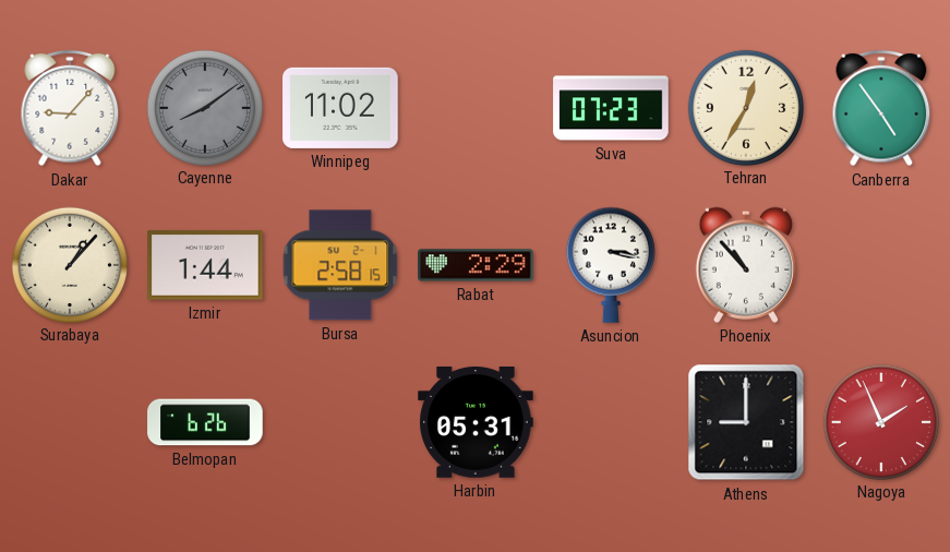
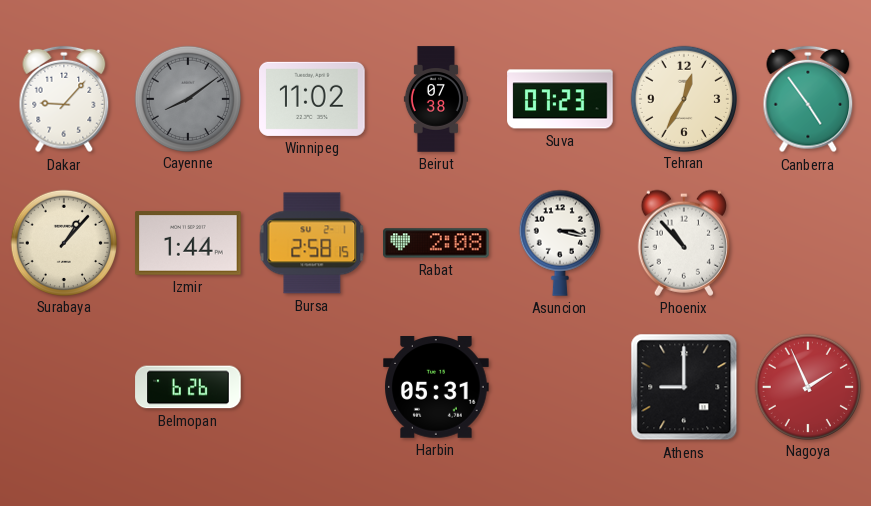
Beirut: none -> 07:38 (435, 99)
Rabat: 2:29 -> 2:08 (436, 243)
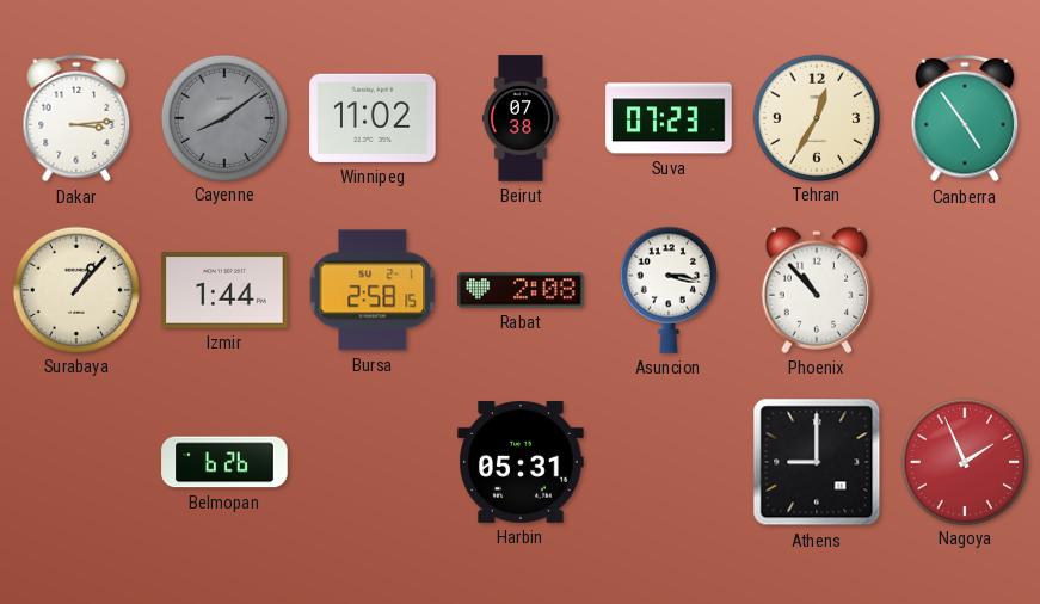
Dakar: 9:07 -> 3:14 (76, 118)
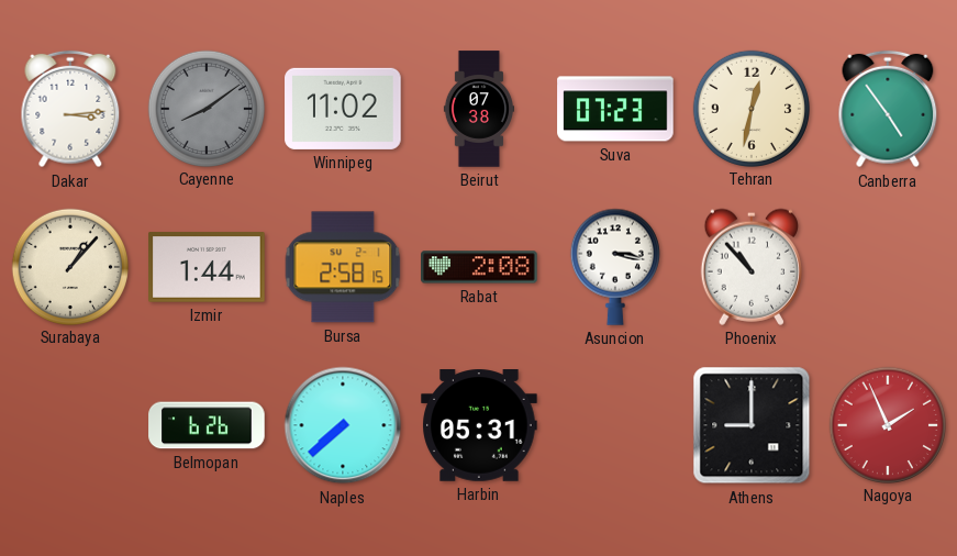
Tehran: 12:35 -> 12:32 (750, 108)
Naples: none -> 7:38 (343, 425)
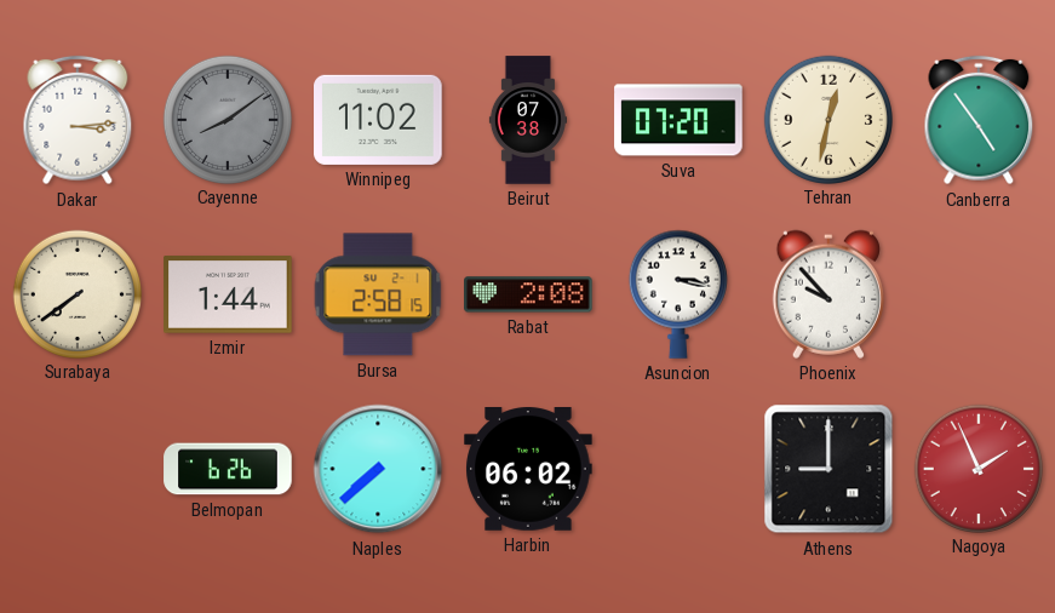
Suva: 07:23 -> 07:20 (678, 120)
Surabaya: 1:07 -> 7:39 (76, 293)
Phoenix: 10:53 -> 9:53 (827, 294)
Harbin: 05:31 -> 06:02 (528, 470)
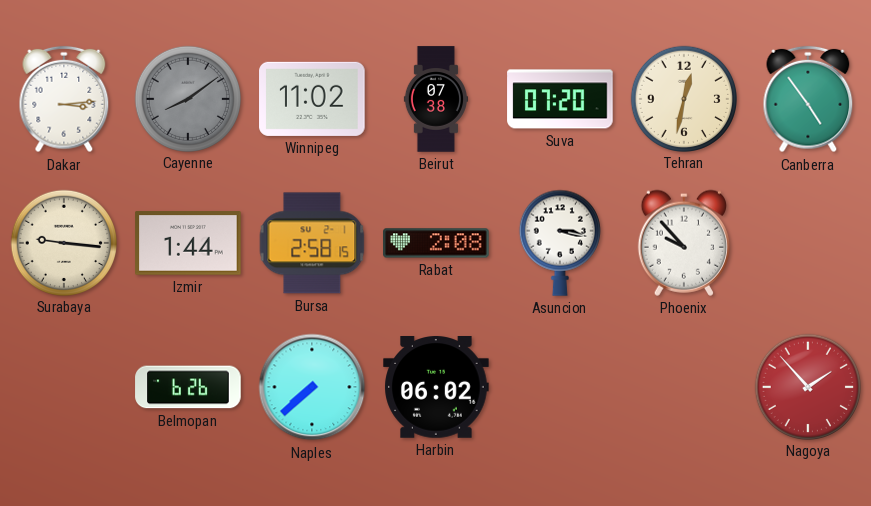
Surabaya: 7:39 -> 9:16 (63, 242)
Athens: 9:00 -> none (828, 469)
Nagoya: 1:56 -> 1:53 (807, 386)
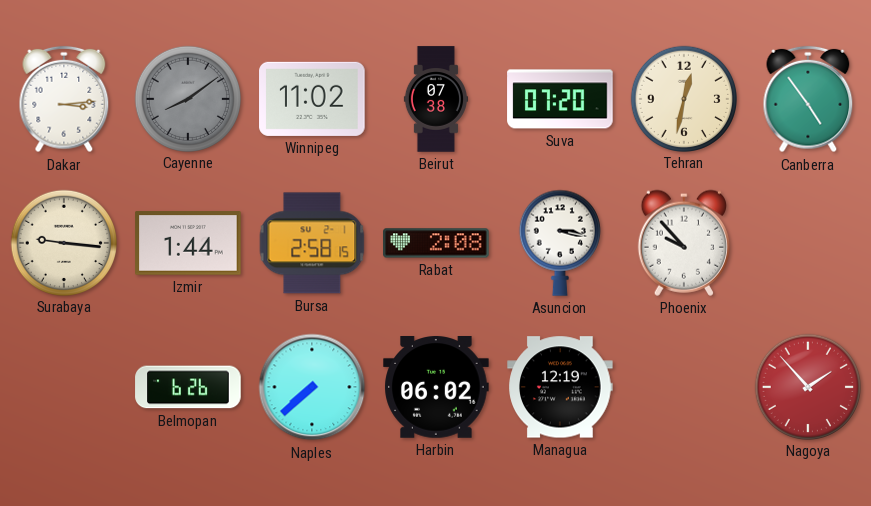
Managua: none -> 12:19 (560, 387)
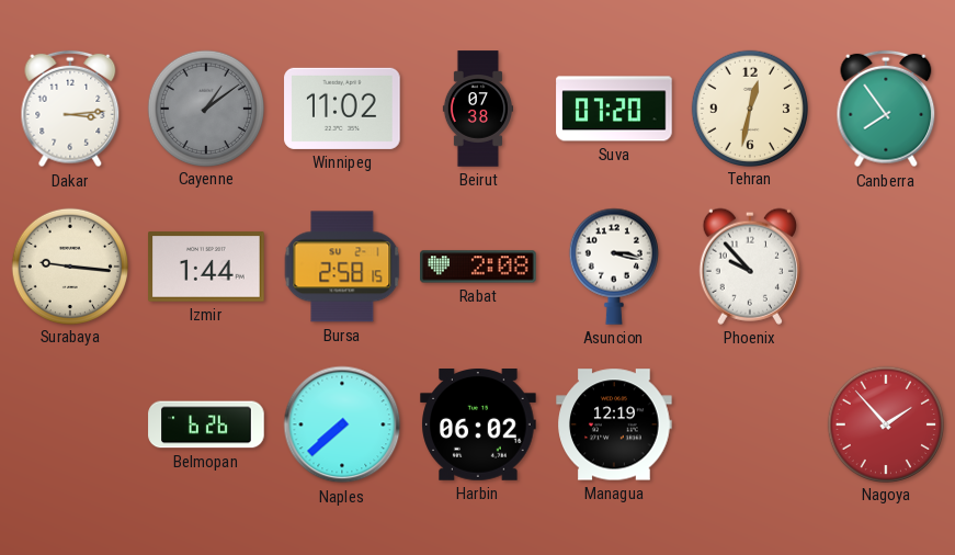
Cayenne: 8:09 -> 1:09 (205, 107)
Canberra: 4:54 -> 7:54 (886, 109)
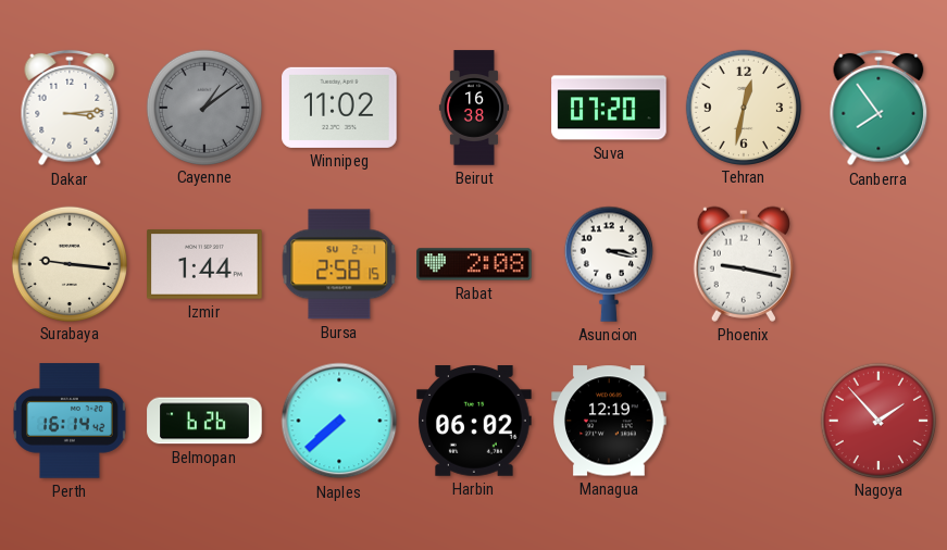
Beirut: 07:38 -> 16:38 (473, 108)
Phoenix: 9:53 -> 9:17 (743, 264)
Perth: none -> 16:14 (70, 421)
